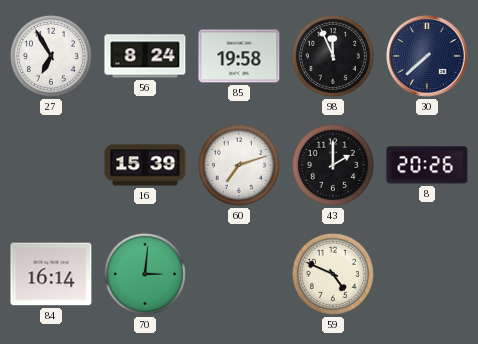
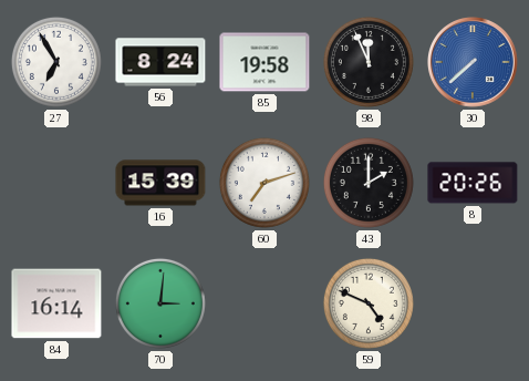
30 dial: navy -> blue (474, 63)
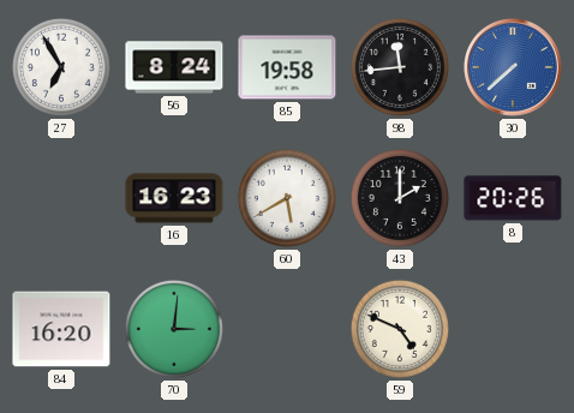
98: 11:56 -> 11:44 (400, 67)
16: 15:39 -> 16:23 (174, 198)
60: 7:12 -> 5:40 (287, 198)
84: 16:14 -> 16:20 (61, 329)
